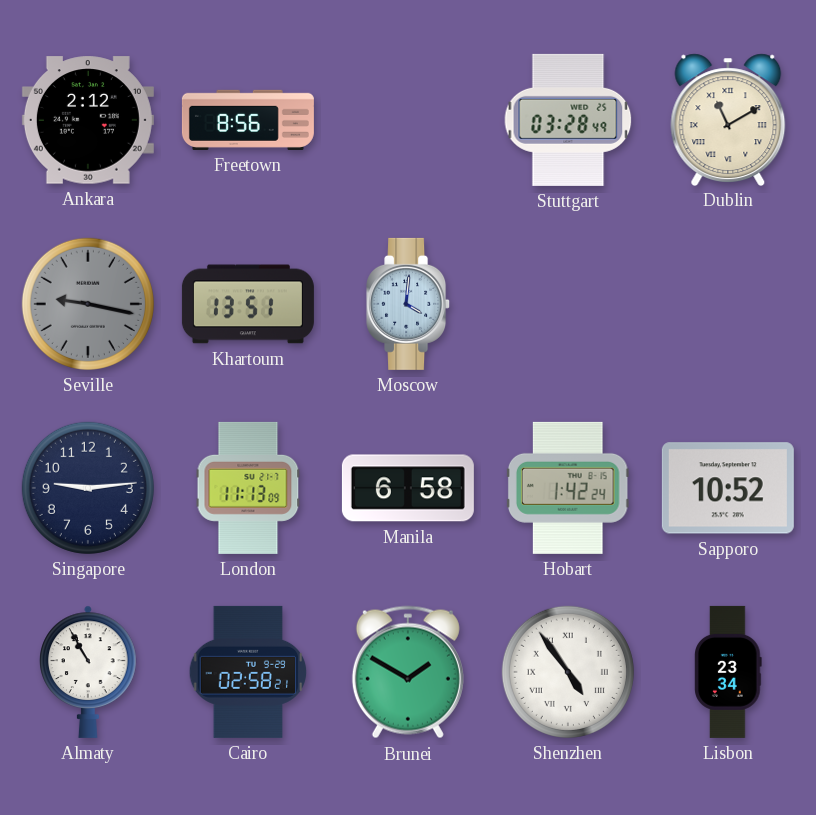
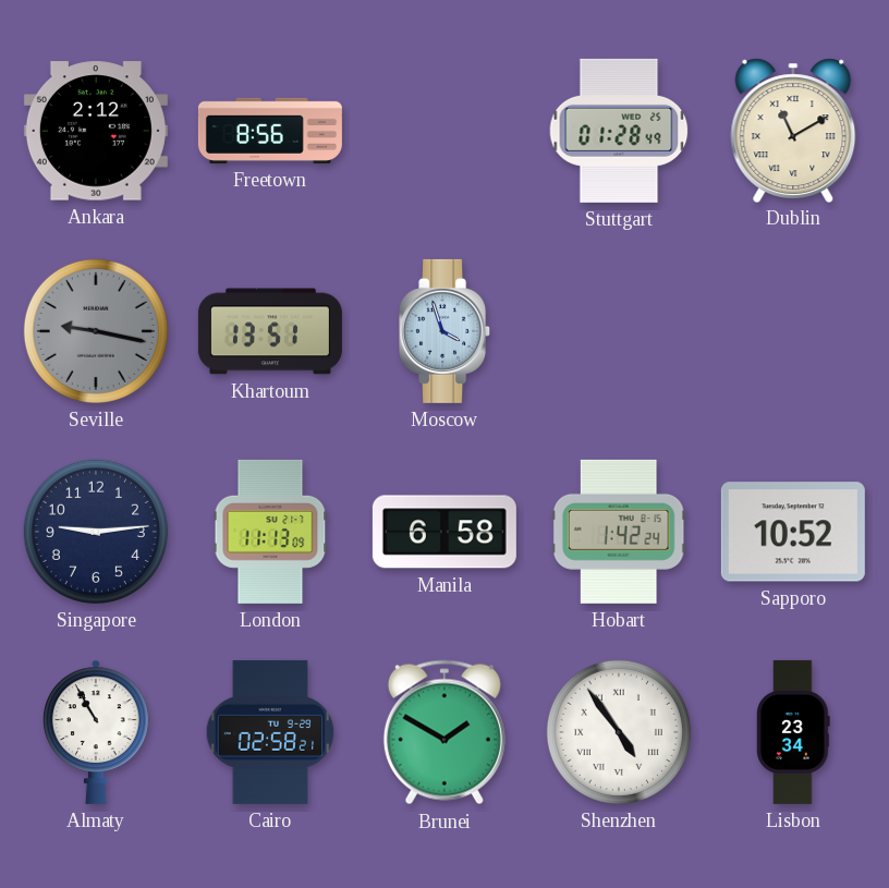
Stuttgart: 03:28 -> 01:28 (619, 131)
Moscow: 4:01 -> 3:57 (446, 331)
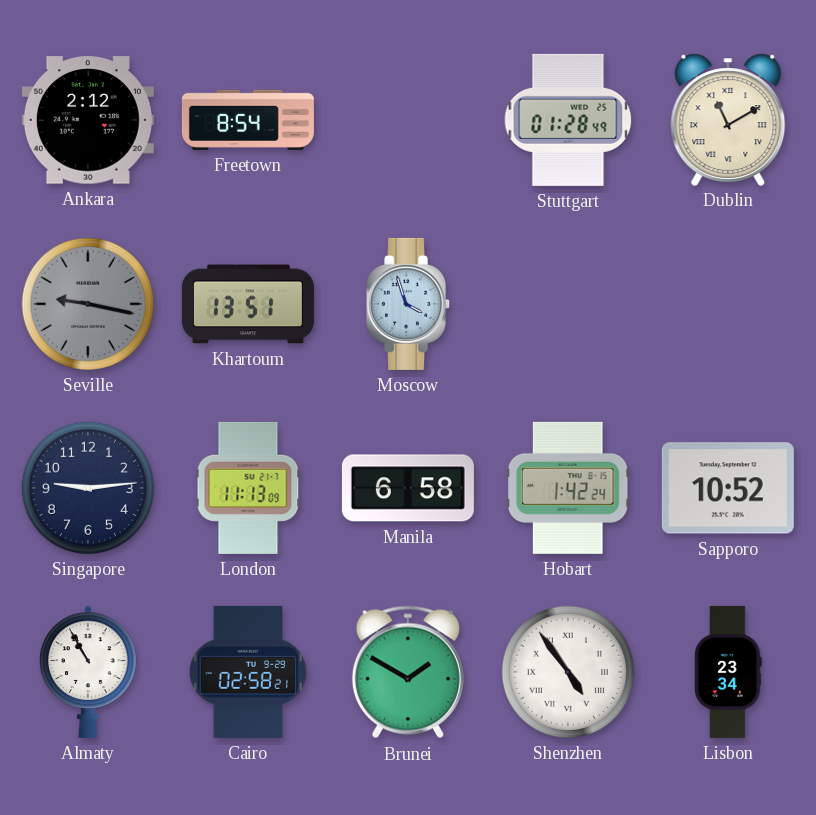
Freetown: 8:56 -> 8:54 (248, 120)
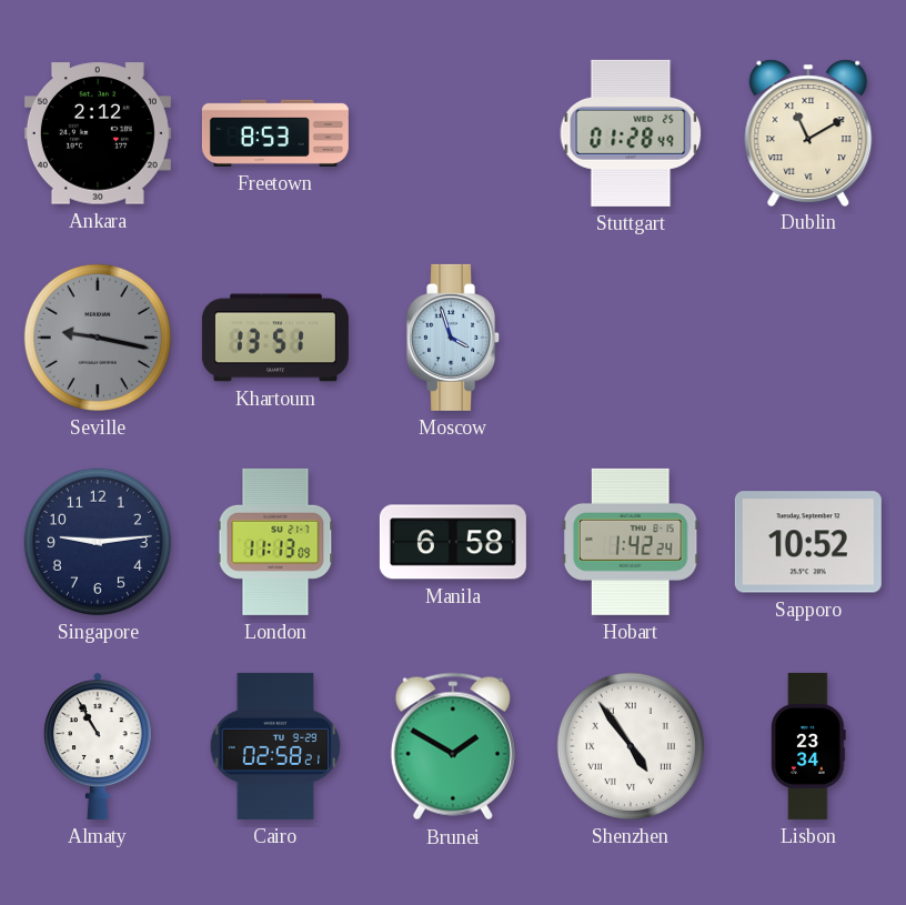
Freetown: 8:54 -> 8:53 (275, 133)
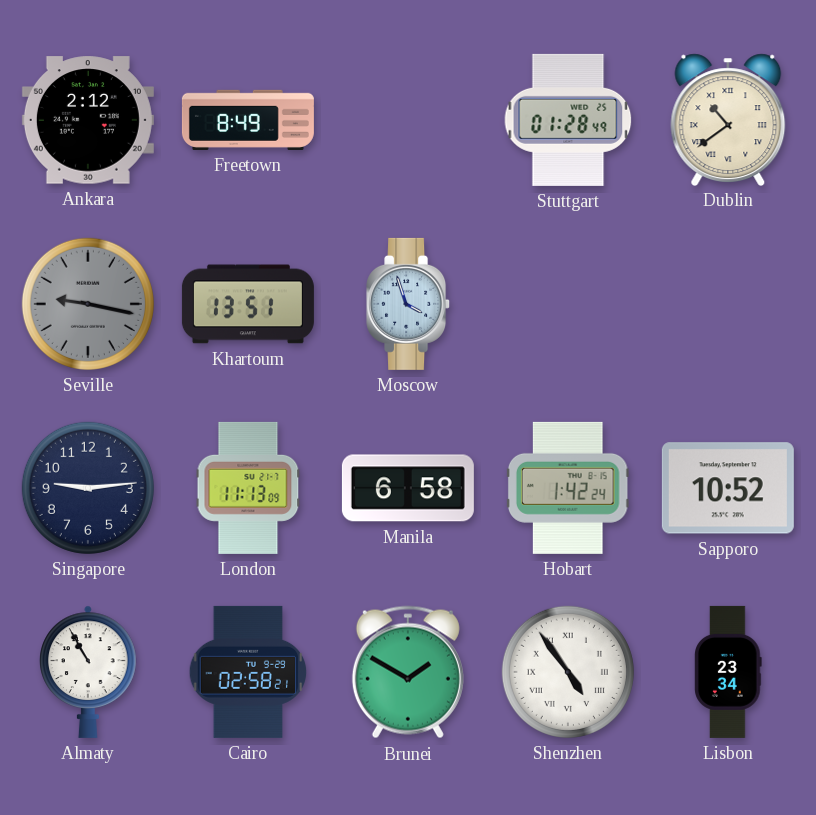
Freetown: 8:53 -> 8:49 (248, 120)
Dublin: 11:10 -> 10:39 (728, 119)
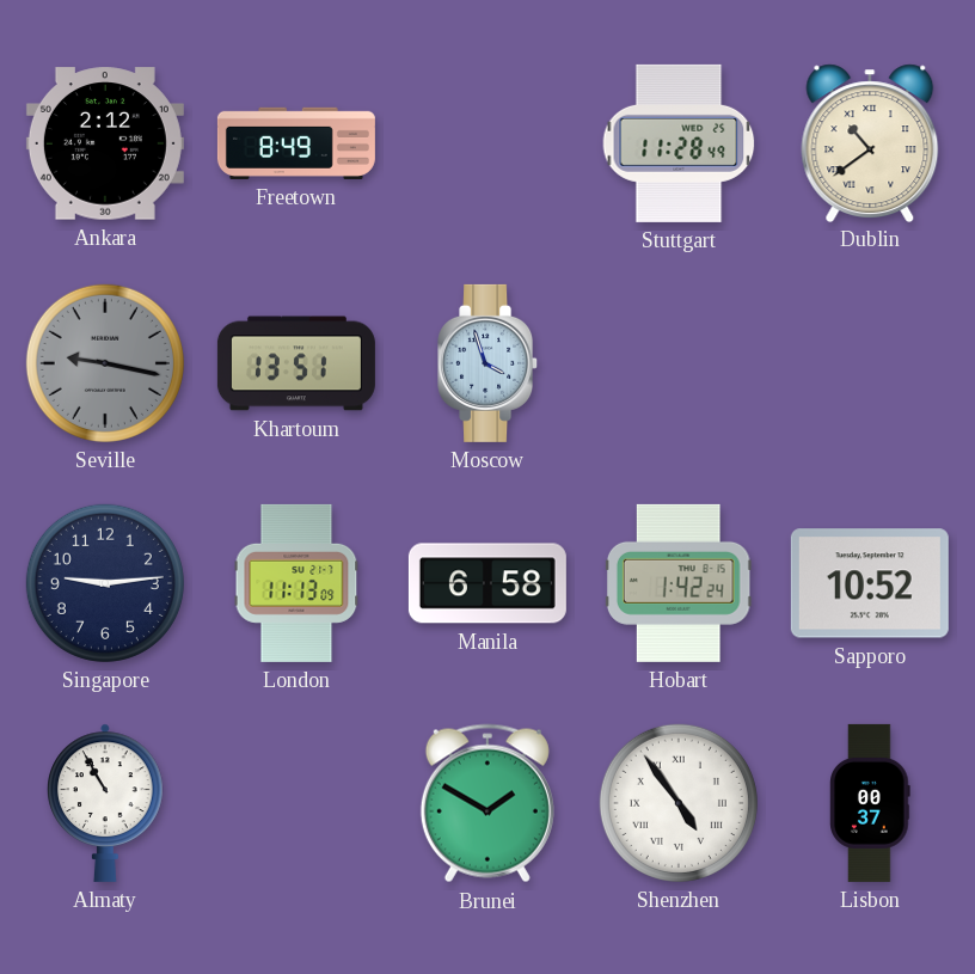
Stuttgart: 01:28 -> 11:28 (679, 143)
Cairo: 02:58 -> none (248, 672)
Lisbon: 23:34 -> 00:37 (870, 803)
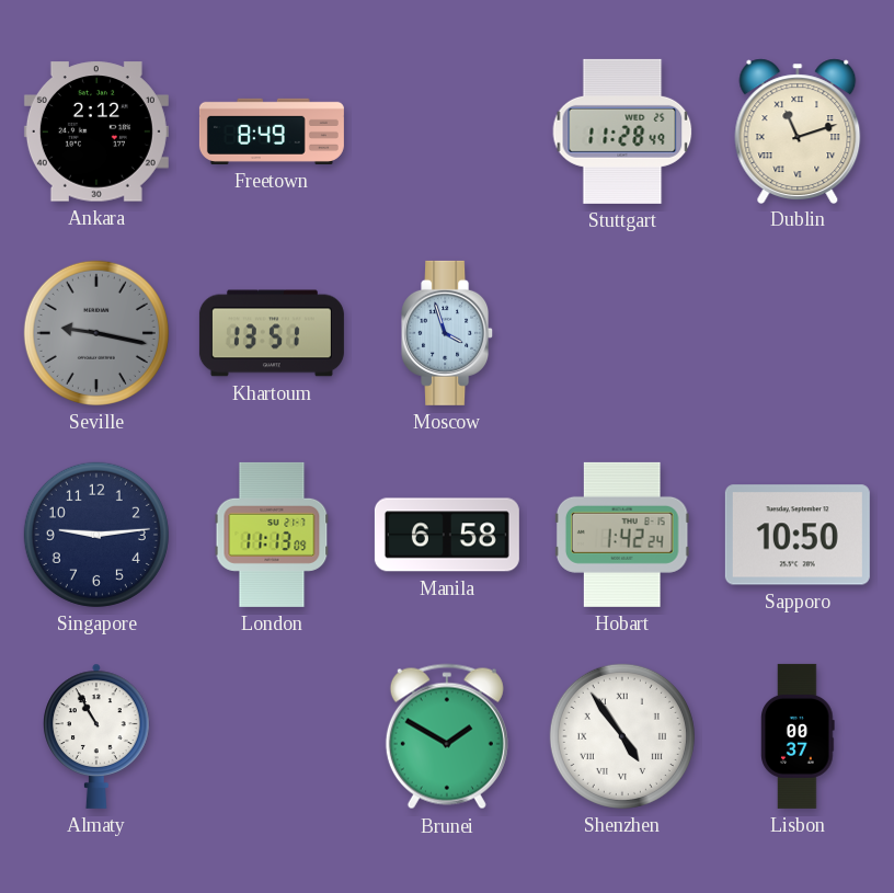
Dublin: 10:39 -> 11:12 (798, 130)
Sapporo: 10:52 -> 10:50 (798, 535)
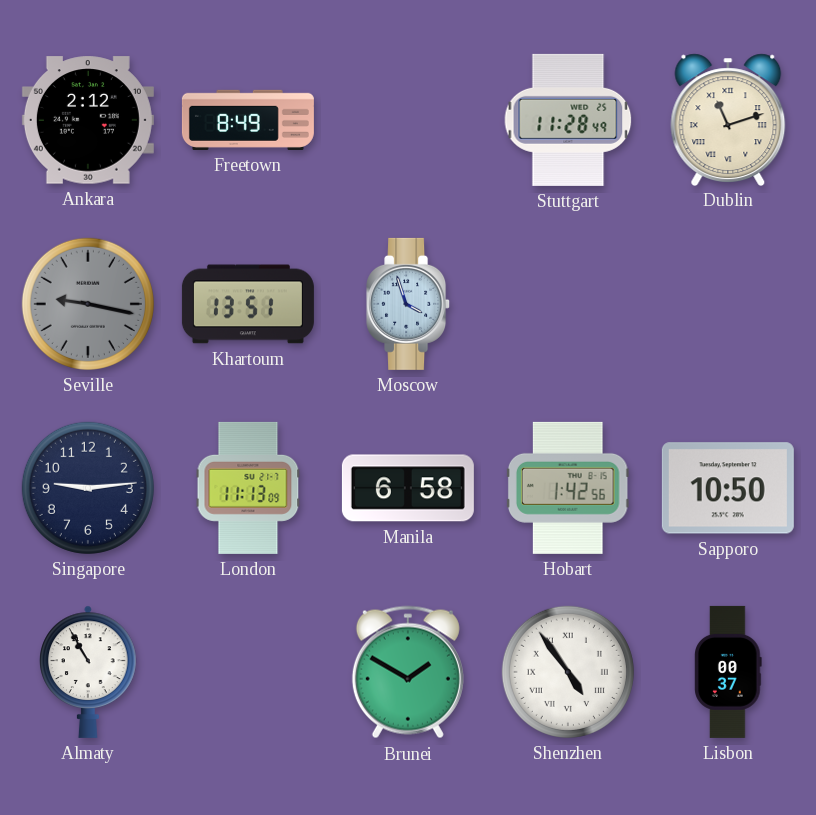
Hobart: 1:42:24 -> 1:42:56 (568, 488)
